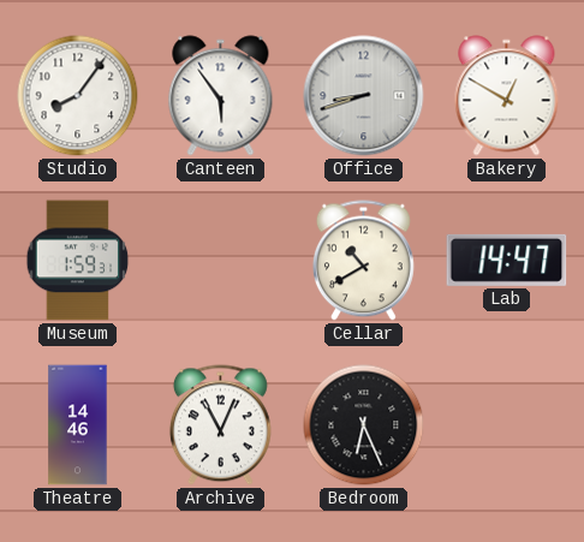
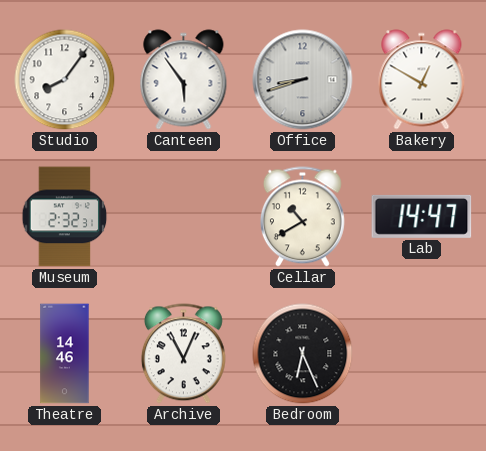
Museum: 1:59 -> 2:32 (65, 217)
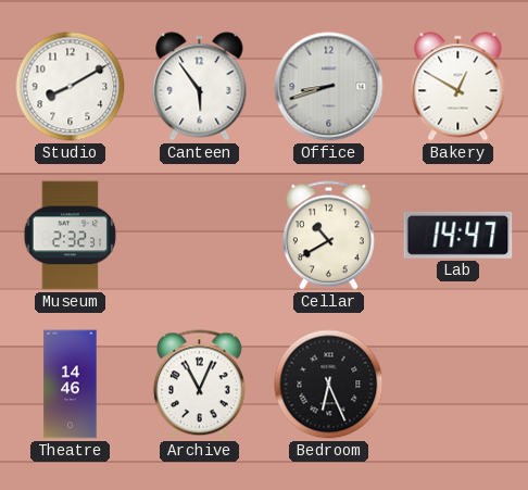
Studio: 8:06 -> 8:10 (71, 87)
